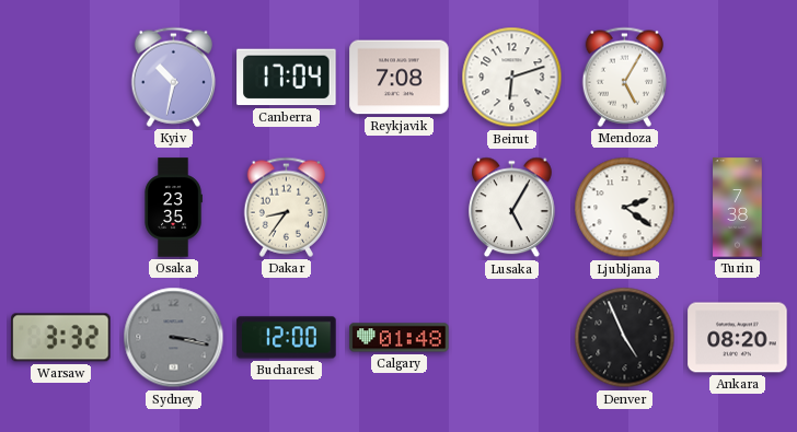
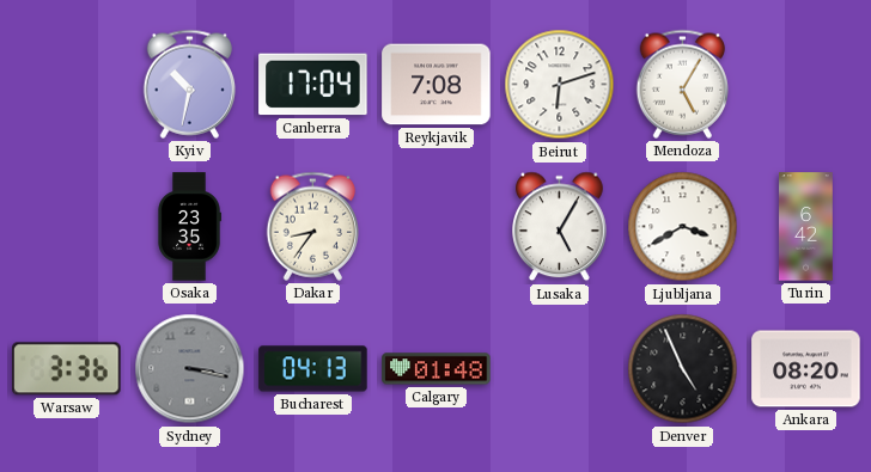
Ljubljana: 2:21 -> 3:40 (683, 227)
Turin: 7:38 -> 6:42 (806, 227)
Warsaw: 3:32 -> 3:36 (67, 369)
Bucharest: 12:00 -> 04:13 (313, 369)
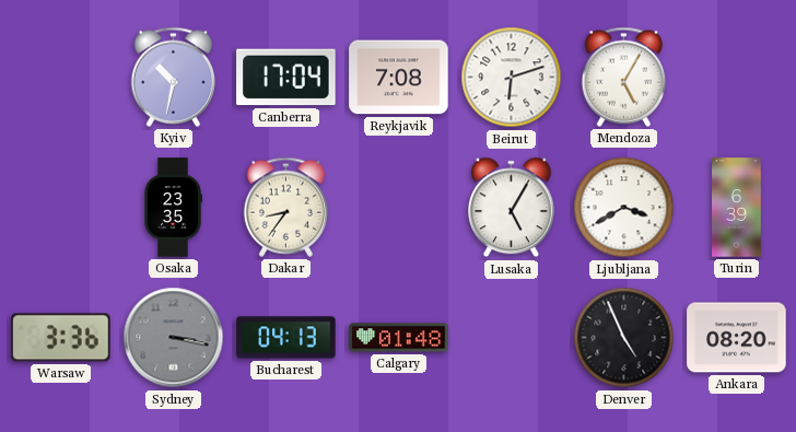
Turin: 6:42 -> 6:39 (737, 208)
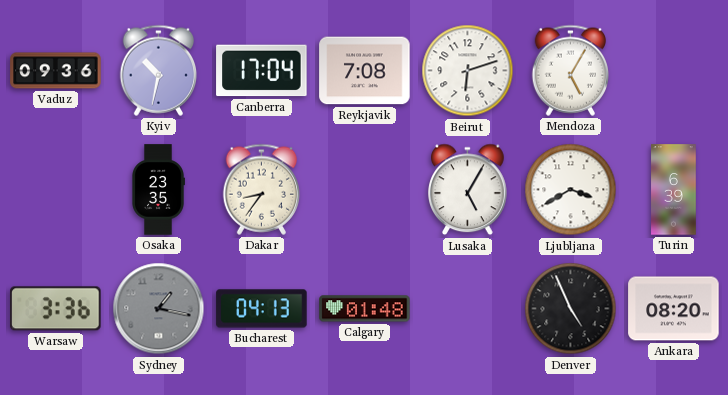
Vaduz: none -> 09:36 (56, 71)
Sydney: 3:17 -> 1:17 (159, 309)
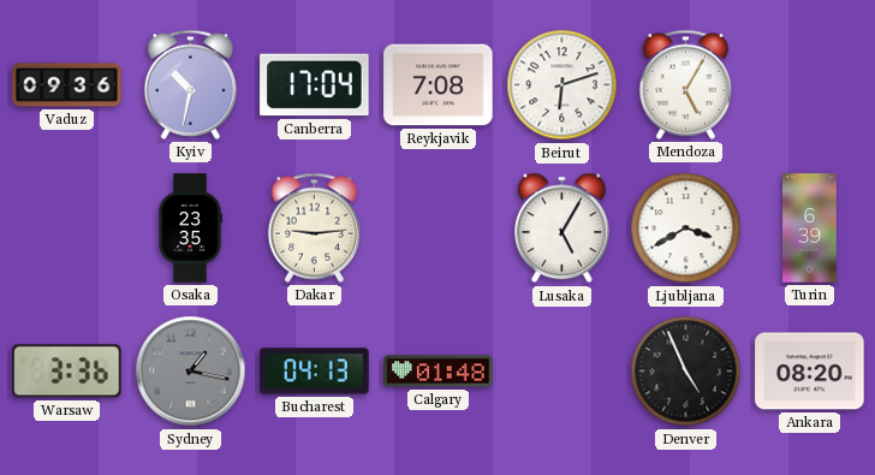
Dakar: 8:36 -> 9:14 (315, 227)
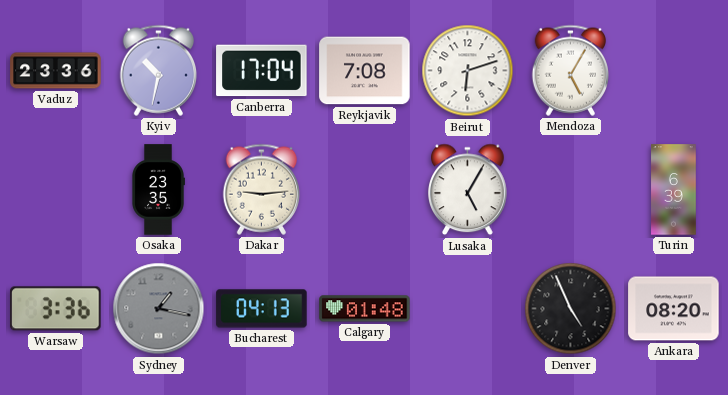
Vaduz: 09:36 -> 23:36 (56, 71)
Ljubljana: 3:40 -> none (686, 228)
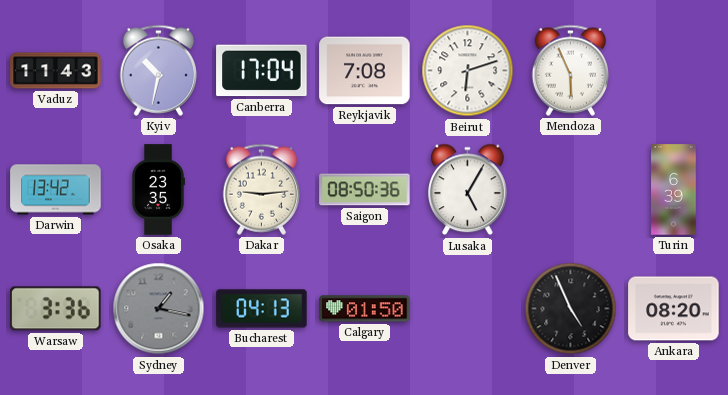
Vaduz: 23:36 -> 11:43 (56, 71)
Mendoza: 5:05 -> 5:56 (571, 70)
Darwin: none -> 13:42 (56, 190)
Saigon: none -> 08:50 (365, 190)
Calgary: 01:48 -> 01:50 (365, 309)
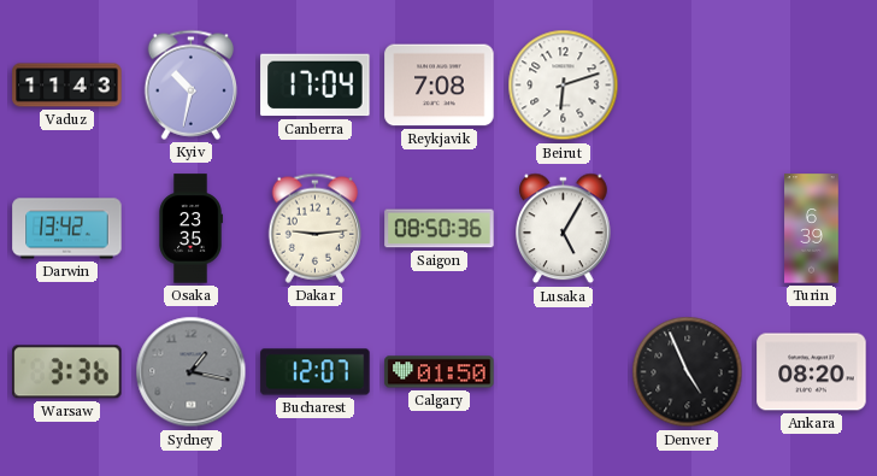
Mendoza: 5:56 -> none (571, 70)
Bucharest: 04:13 -> 12:07 (316, 372)
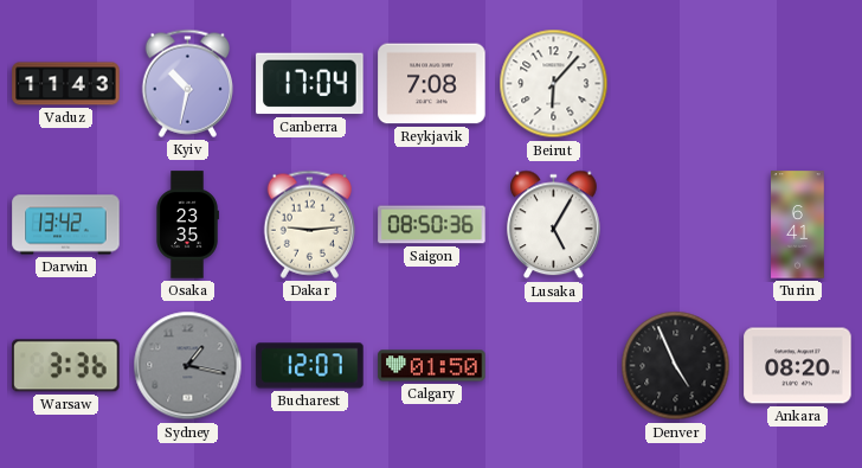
Beirut: 6:12 -> 6:07 (554, 84)
Turin: 6:39 -> 6:41 (798, 225)
